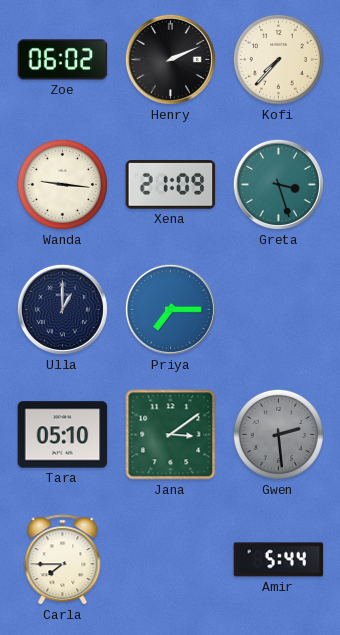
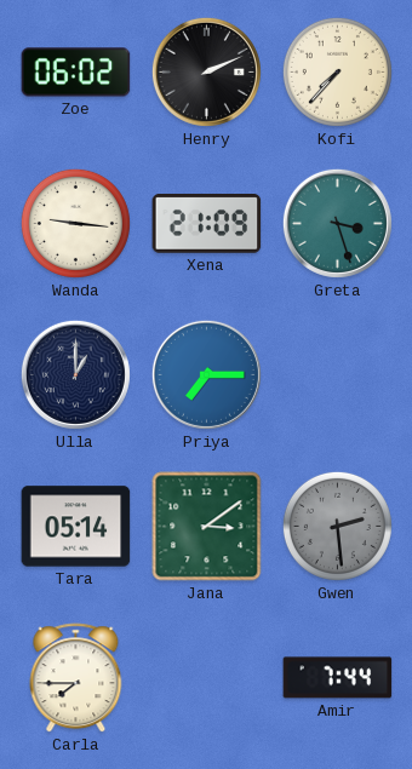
Tara: 05:10 -> 05:14 (76, 527)
Amir: 5:44 -> 7:44 (338, 678)
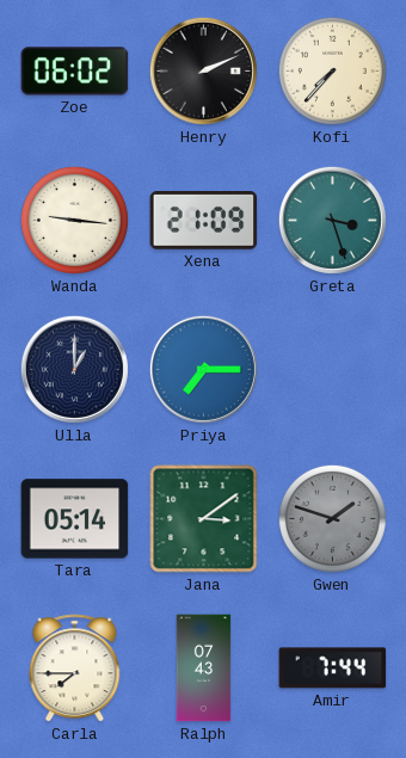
Gwen: 2:29 -> 1:48 (332, 518)
Ralph: none -> 07:43 (204, 668)
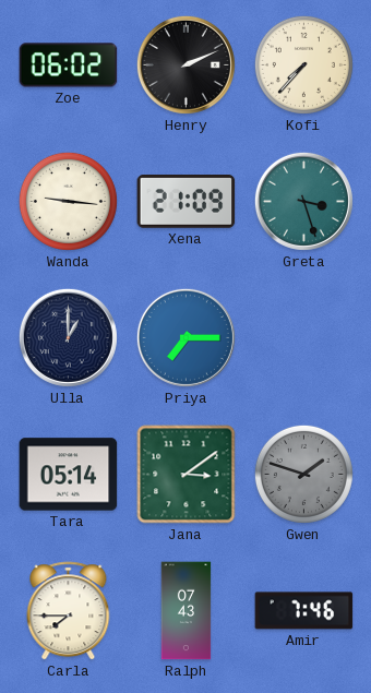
Amir: 7:44 -> 7:46 (304, 611)
